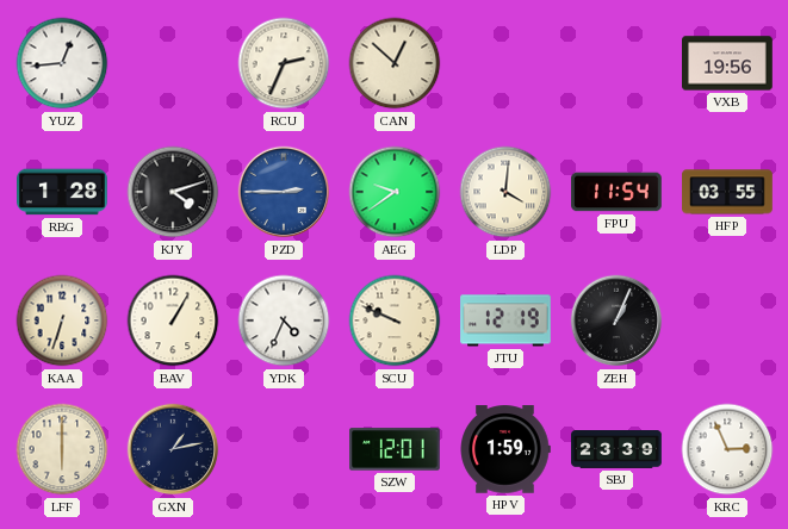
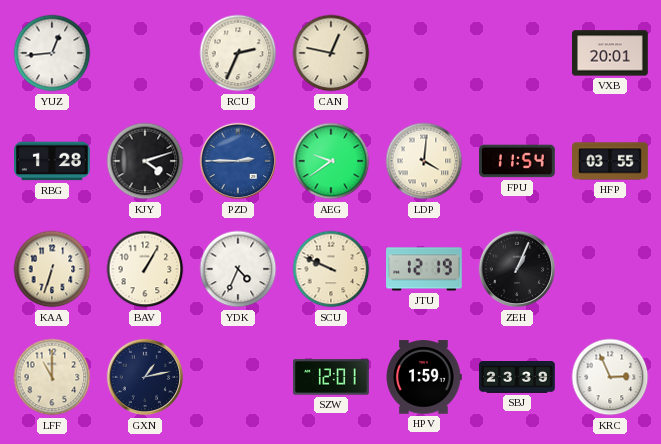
CAN: 12:52 -> 12:47 (331, 53)
VXB: 19:56 -> 20:01 (610, 53)
LFF: 6:00 -> 11:00 (52, 377)
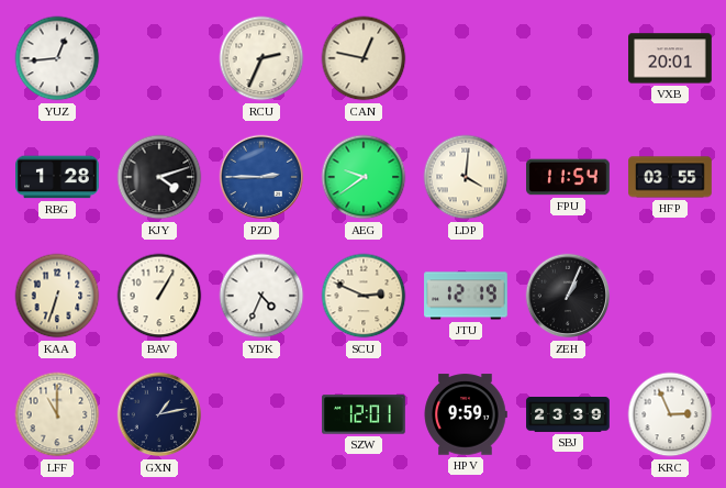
SCU: 9:49 -> 2:49 (364, 296)
HPV: 1:59 -> 9:59 (466, 414)
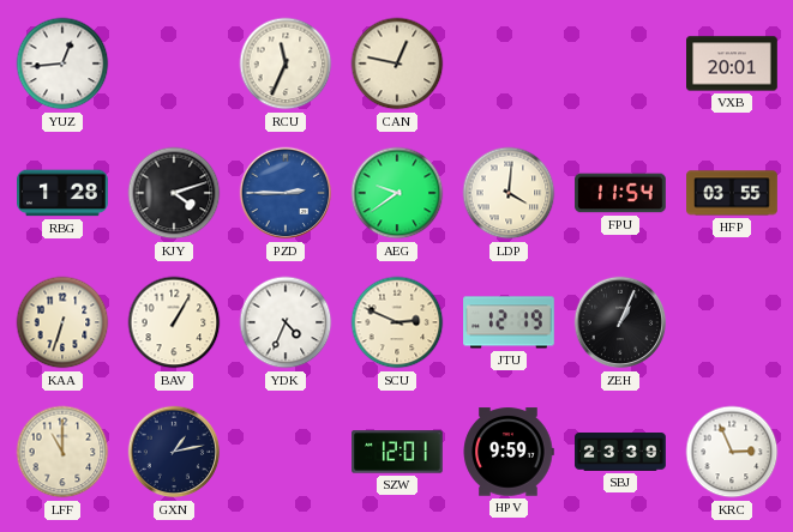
RCU: 2:34 -> 11:34 (286, 64)
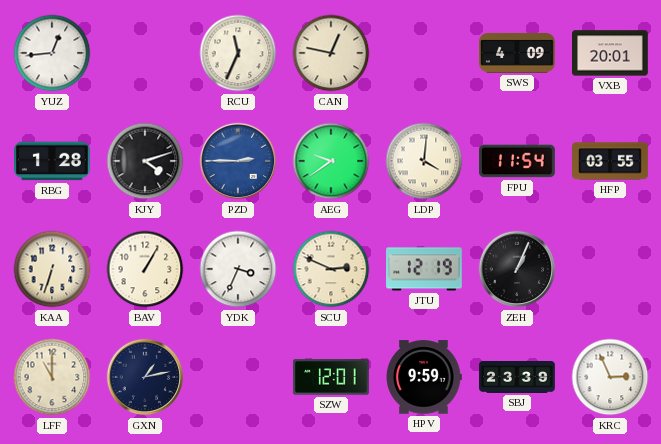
SWS: none -> 4:09 (518, 53)
YDK: 4:34 -> 3:34 (238, 269)
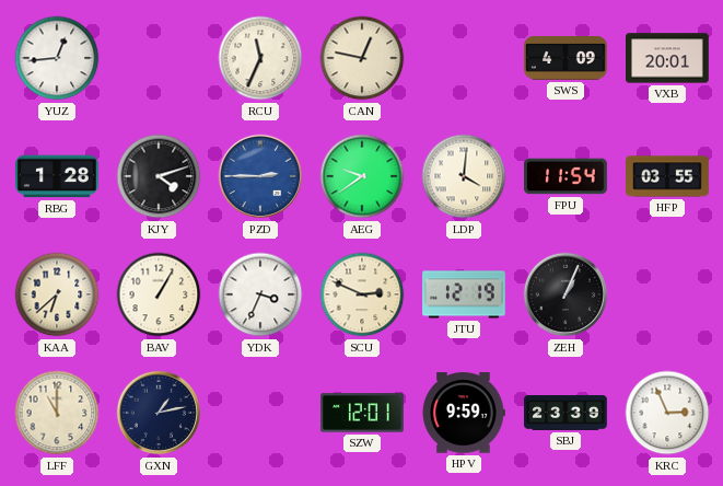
KAA: 6:33 -> 6:38 (57, 294)
